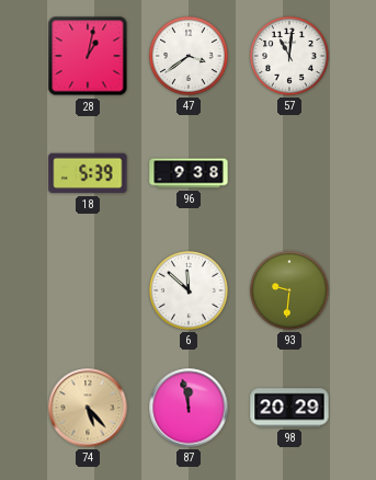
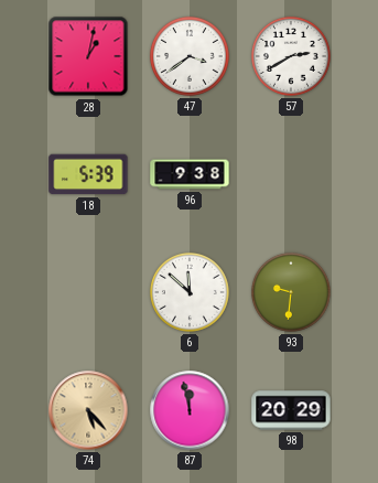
57: 11:01 -> 2:40 (291, 56)
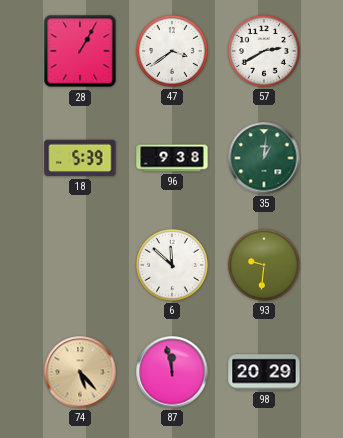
28: 1:02 -> 1:05 (80, 51)
35: none -> 1:01 (264, 158)
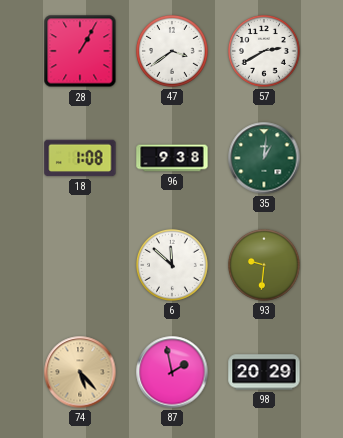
18: 5:39 -> 1:08 (80, 158)
87: 11:58 -> 1:58 (172, 372)
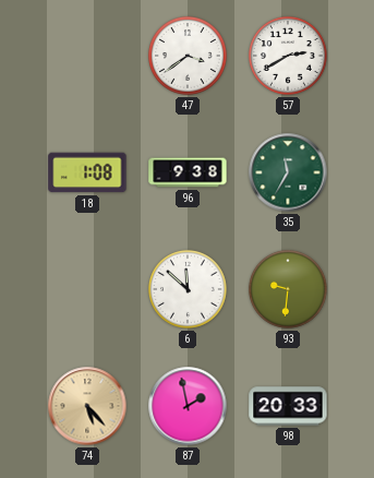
28: 1:05 -> none (80, 51)
35: 1:01 -> 11:35 (288, 172)
98: 20:29 -> 20:33 (288, 406)
